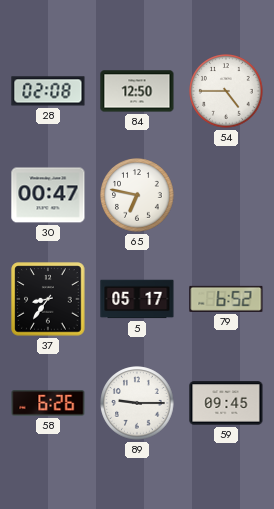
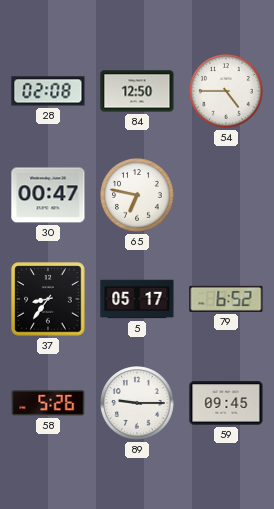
58: 6:26 -> 5:26 (48, 403)
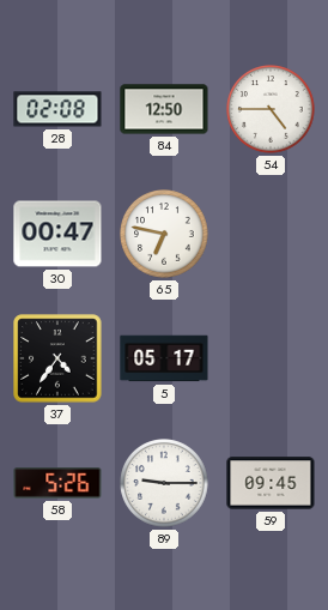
37: 8:36 -> 4:36 (57, 358)
79: 6:52 -> none (226, 299)
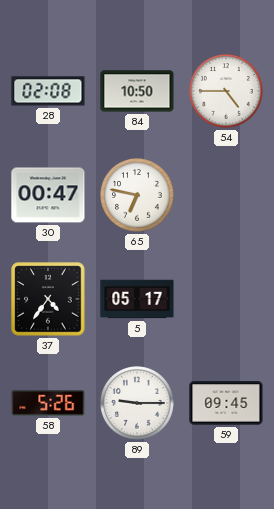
84: 12:50 -> 10:50 (137, 91)
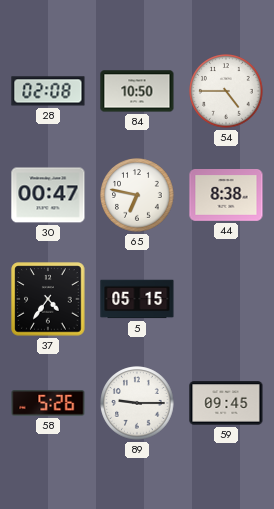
44: none -> 8:38 (226, 195)
5: 05:17 -> 05:15 (137, 299)
